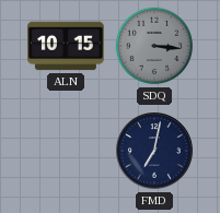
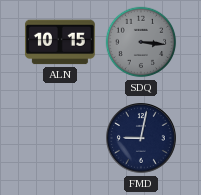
FMD: 7:02 -> 9:02 (141, 138)
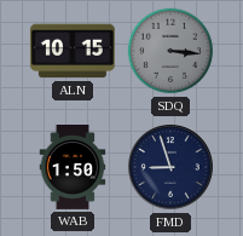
WAB: none -> 1:50 (73, 168)
FMD: 9:02 -> 8:57 (170, 167)
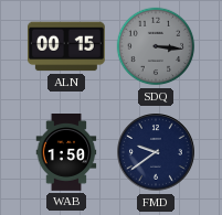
ALN: 10:15 -> 00:15 (66, 46)
FMD: 8:57 -> 9:39 (156, 152)
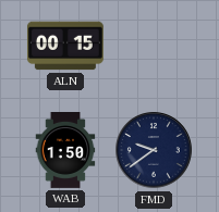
SDQ: 3:16 -> none (156, 46)
